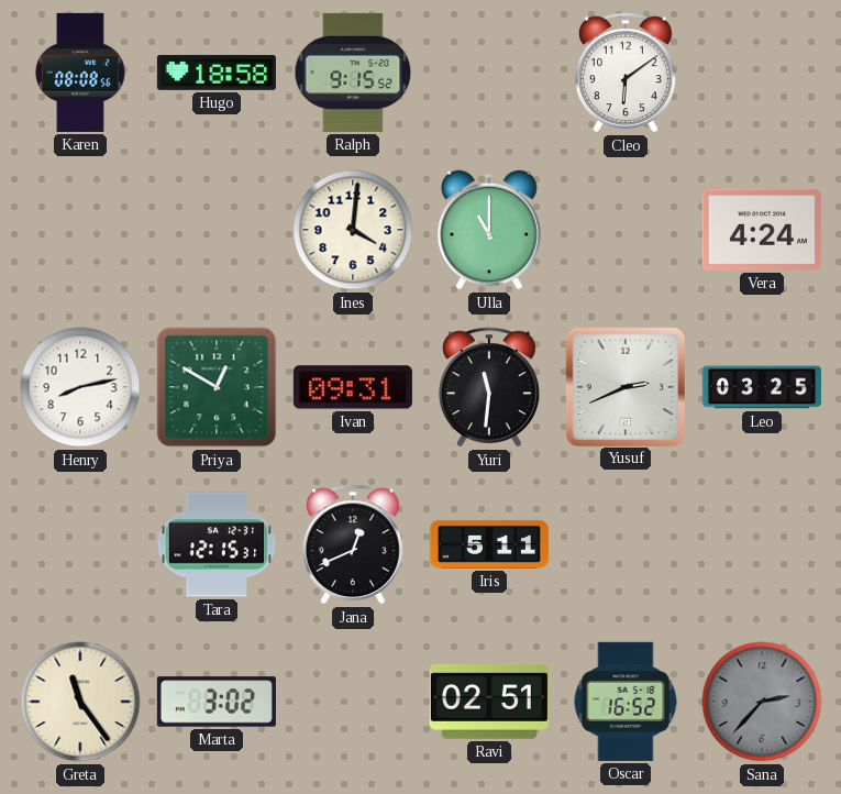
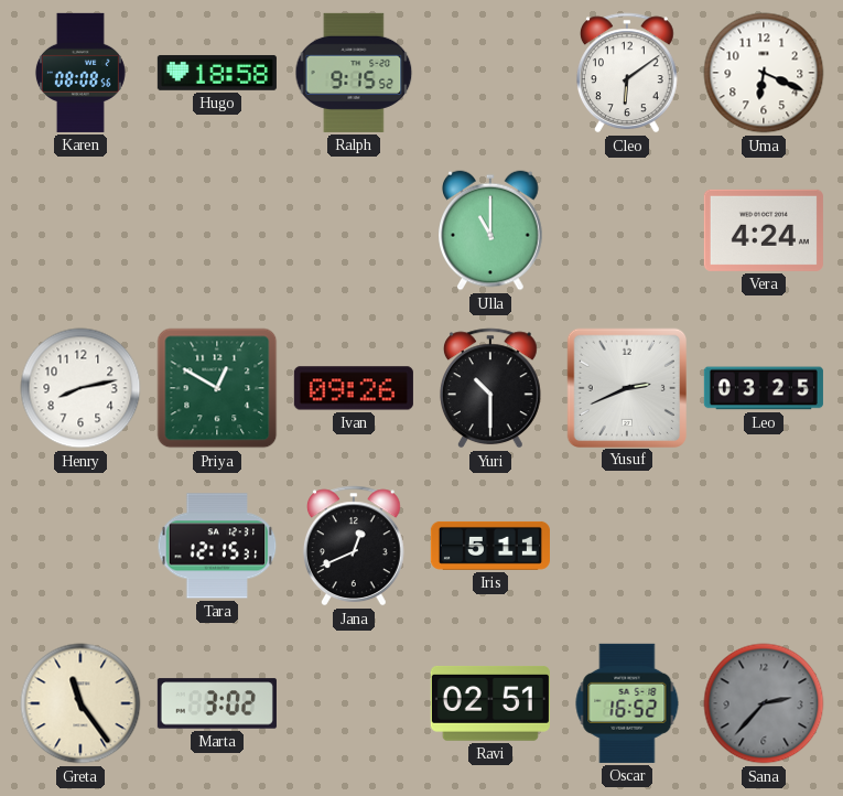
Uma: none -> 6:19 (764, 73)
Ines: 4:01 -> none (353, 230)
Ivan: 09:31 -> 09:26 (354, 388)
Yuri: 11:31 -> 10:30 (490, 388)
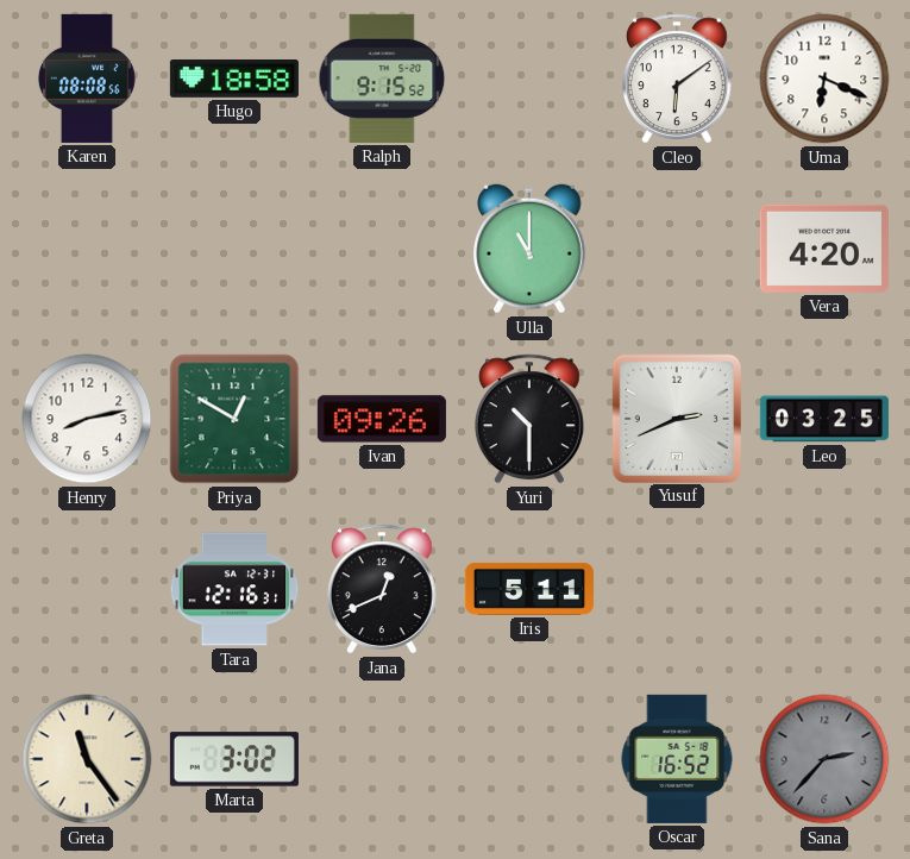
Vera: 4:24 -> 4:20 (824, 249)
Tara: 12:15 -> 12:16 (234, 589)
Ravi: 02:51 -> none (490, 703)
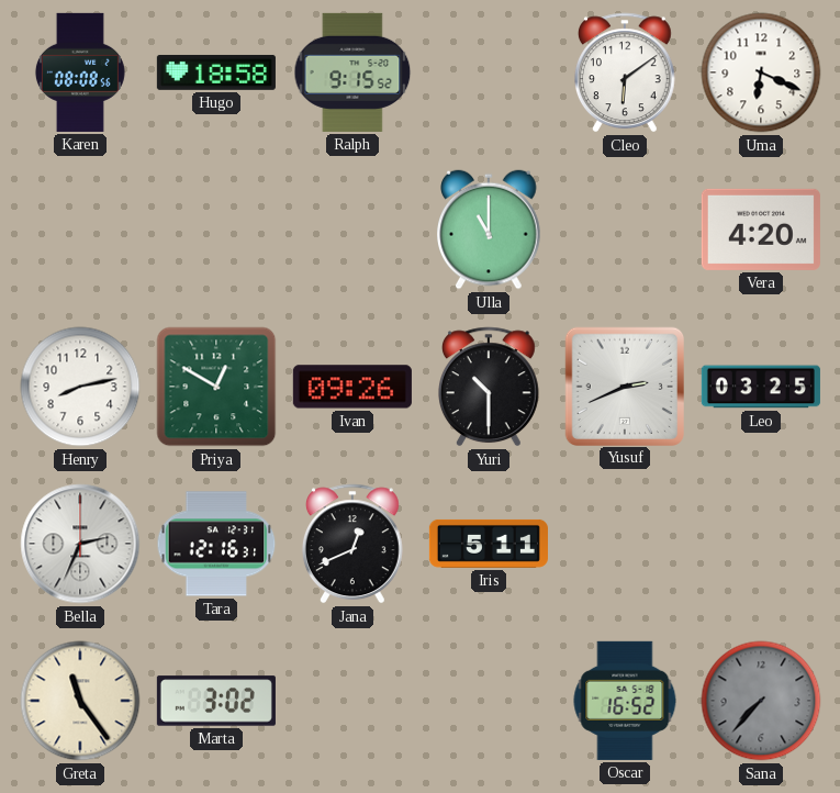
Bella: none -> 2:34 (80, 544)
Sana: 2:37 -> 7:37 (761, 701)
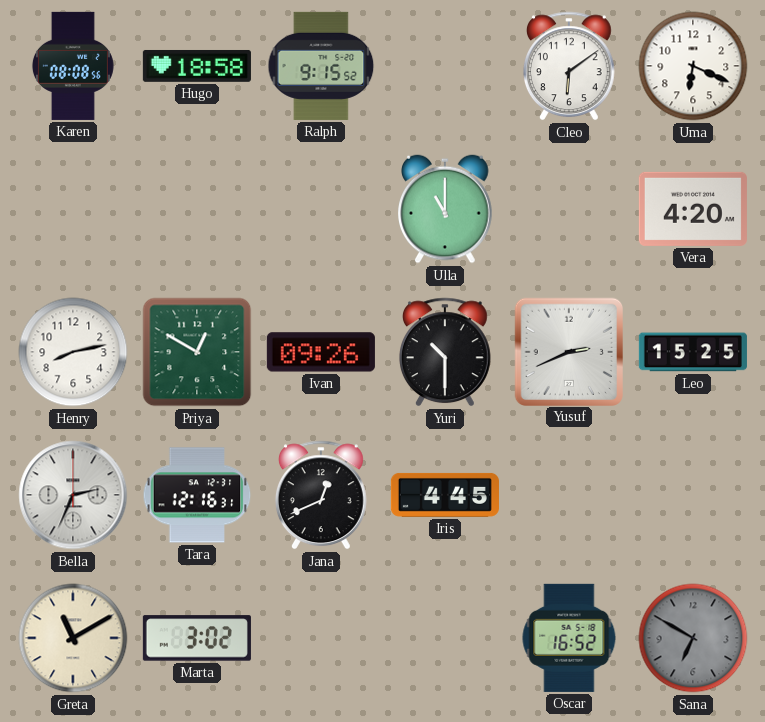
Leo: 03:25 -> 15:25 (693, 352)
Iris: 5:11 -> 4:45 (445, 495)
Greta: 11:24 -> 11:10 (73, 638)
Sana: 7:37 -> 6:50 (693, 638)
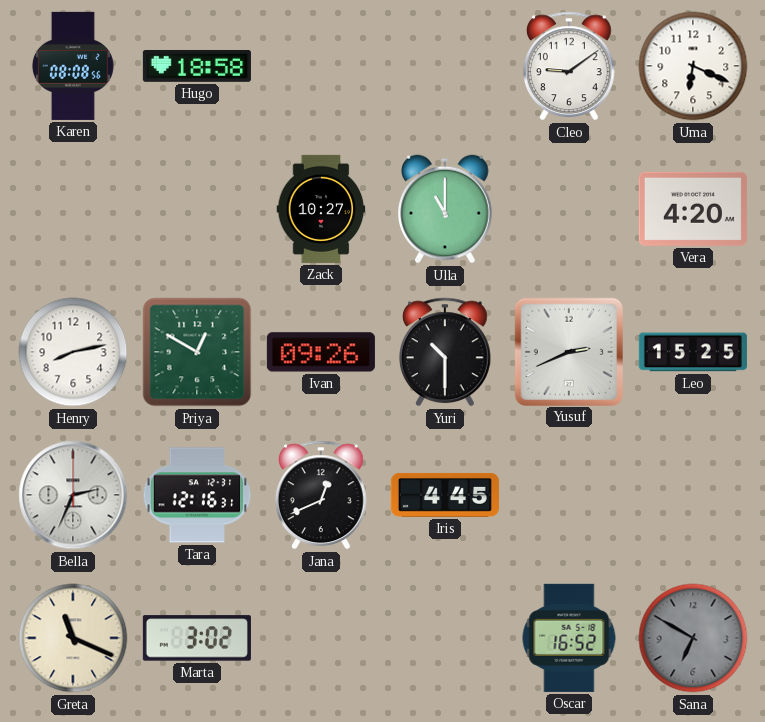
Ralph: 9:15 -> none (321, 66)
Cleo: 6:09 -> 9:09 (569, 66)
Zack: none -> 10:27 (321, 209)
Greta: 11:10 -> 11:19 (73, 638)
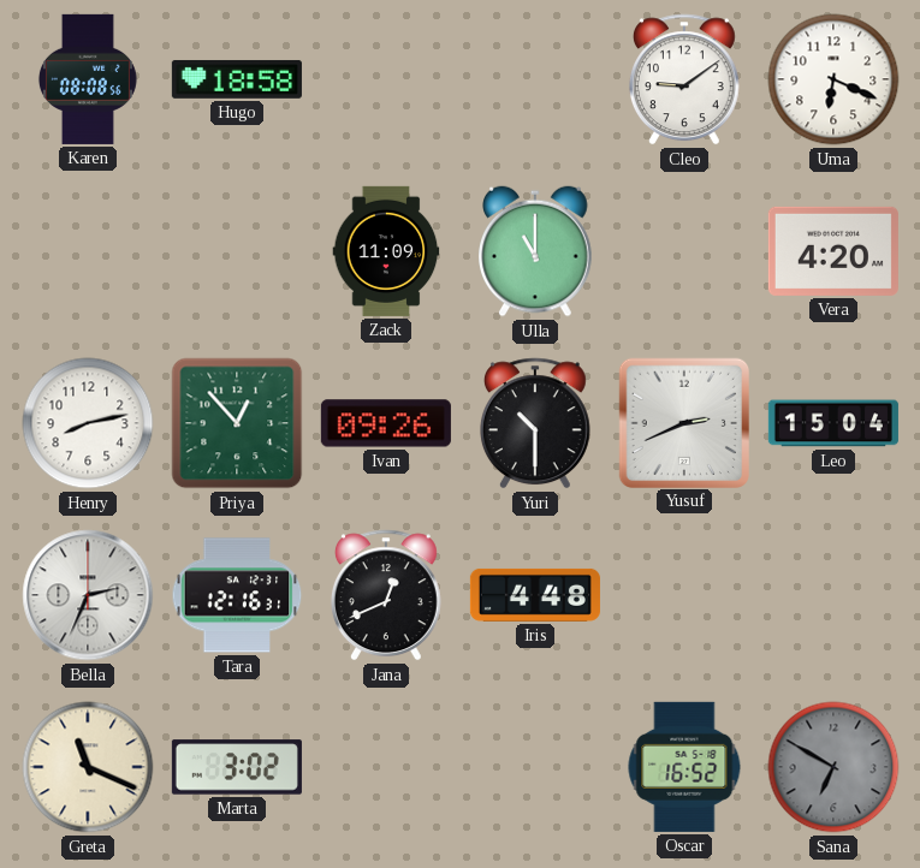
Zack: 10:27 -> 11:09 (386, 251)
Priya: 12:50 -> 12:53 (237, 423)
Leo: 15:25 -> 15:04 (833, 423)
Iris: 4:45 -> 4:48 (535, 595)
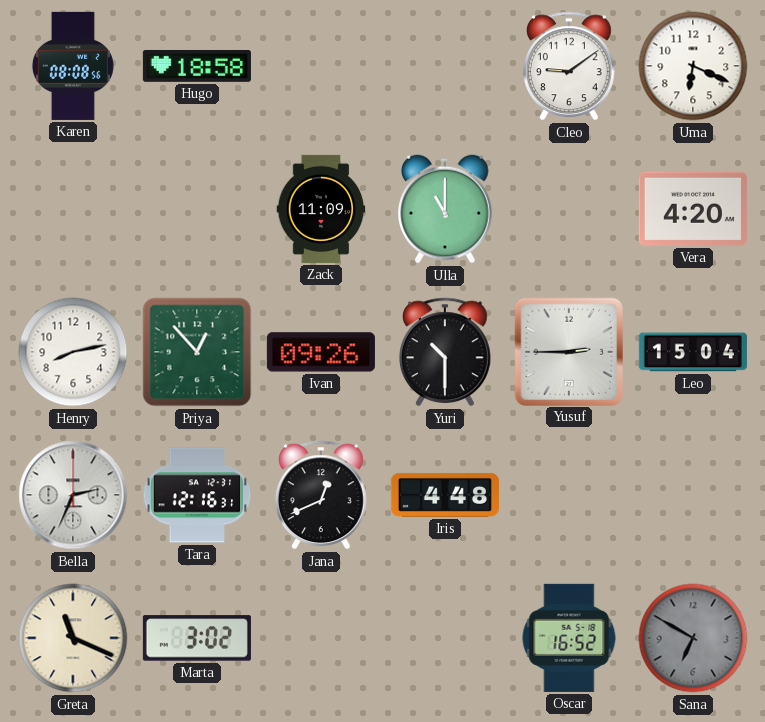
Yusuf: 2:41 -> 2:45 (568, 351)
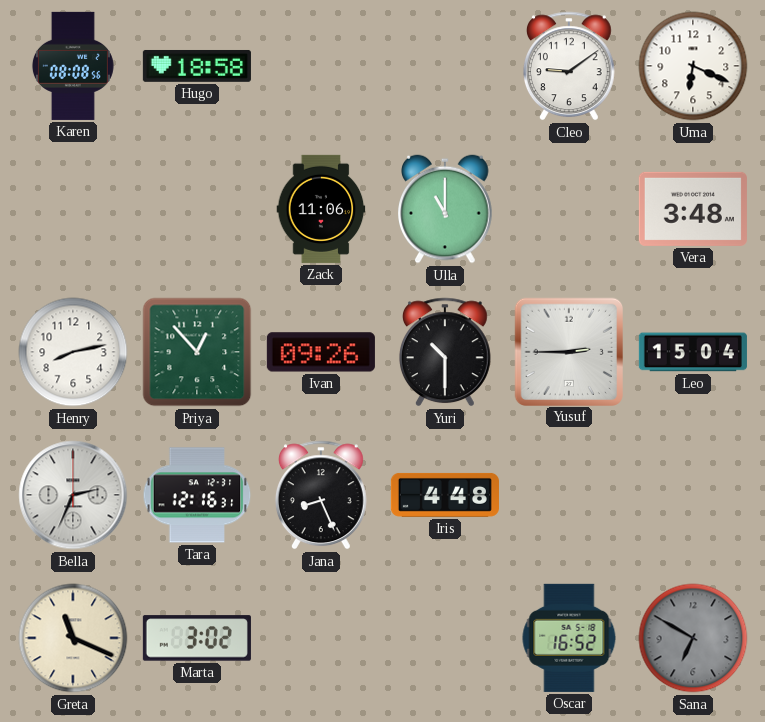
Zack: 11:09 -> 11:06 (321, 209)
Vera: 4:20 -> 3:48 (693, 209)
Jana: 12:41 -> 8:26 (321, 495)
